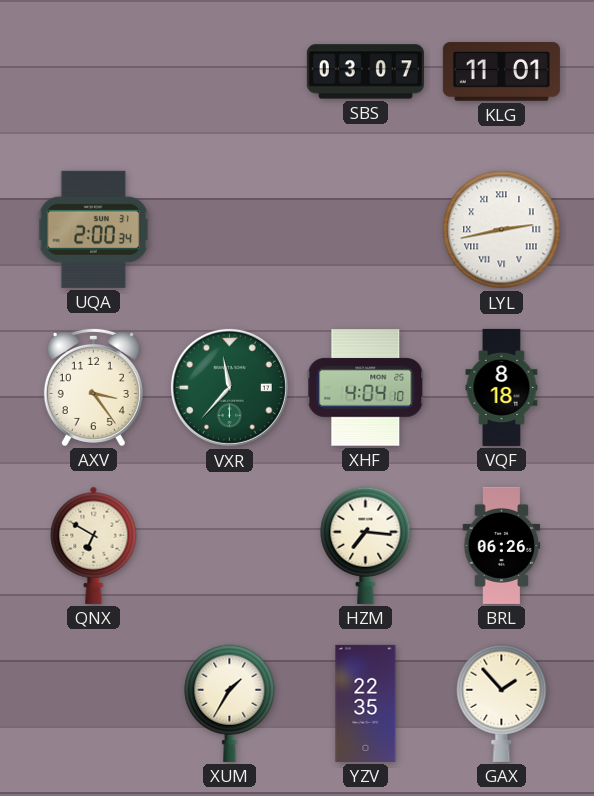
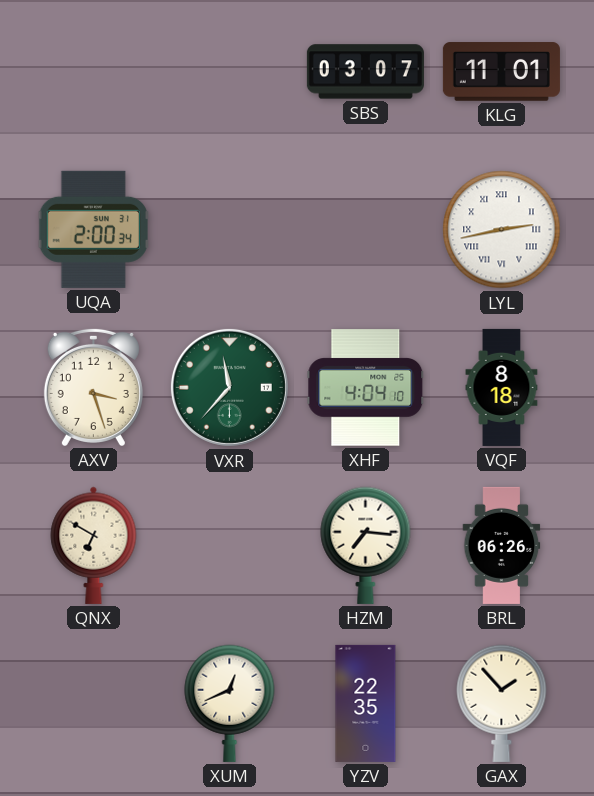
AXV: 3:24 -> 3:27 (93, 387)
XUM: 1:35 -> 12:41 (230, 703)
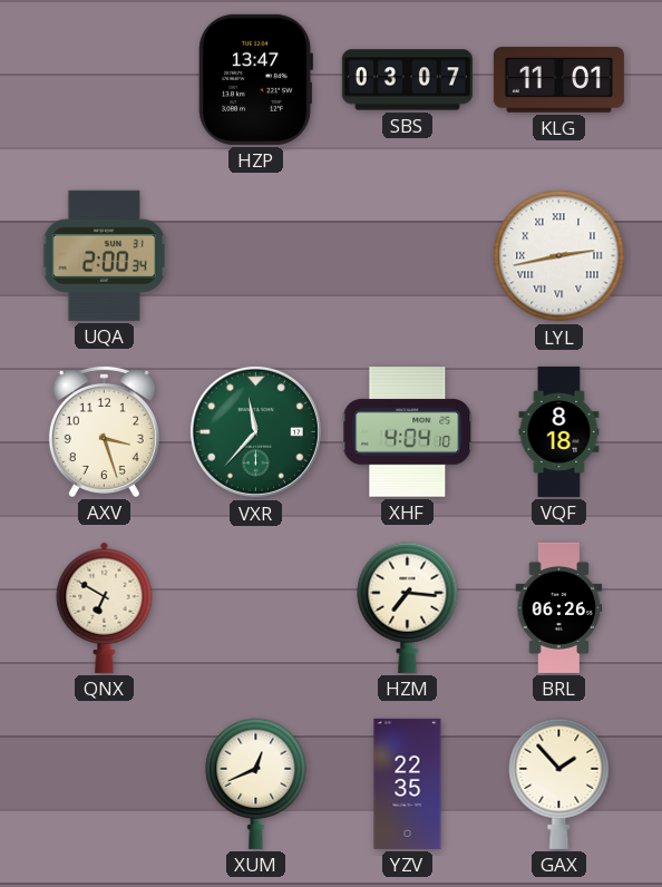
HZP: none -> 13:47 (255, 79)
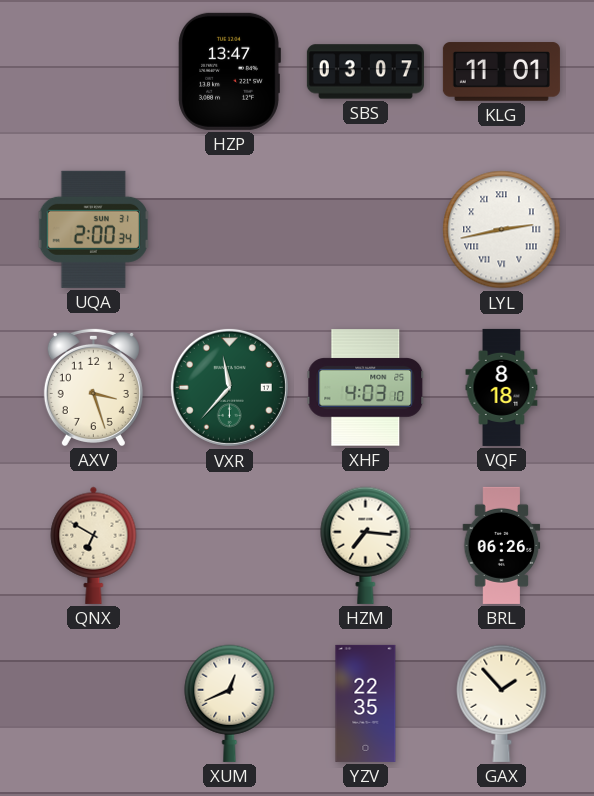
XHF: 4:04 -> 4:03 (366, 388)
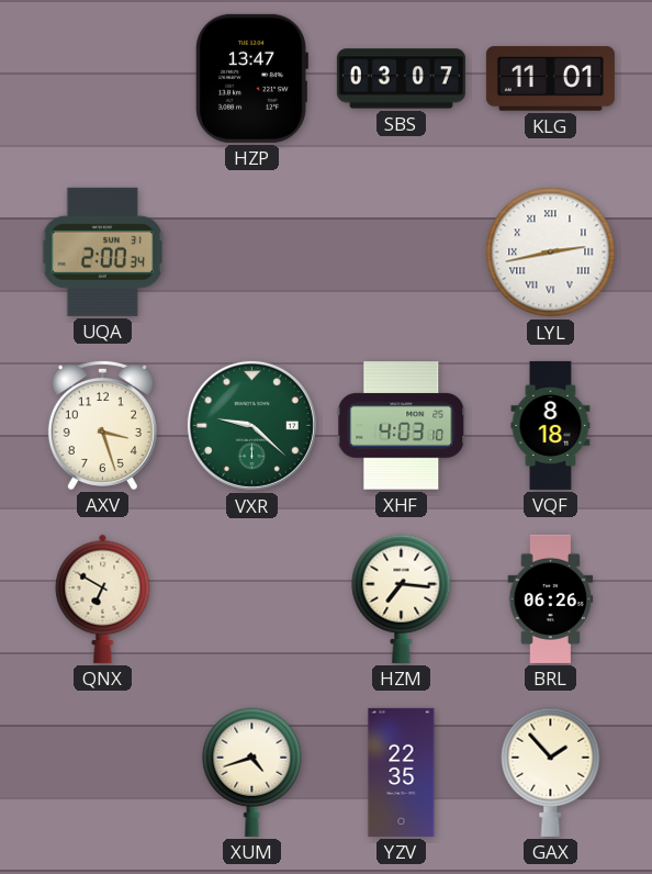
VXR: 11:37 -> 9:22 (251, 425)
XUM: 12:41 -> 4:42 (252, 772)
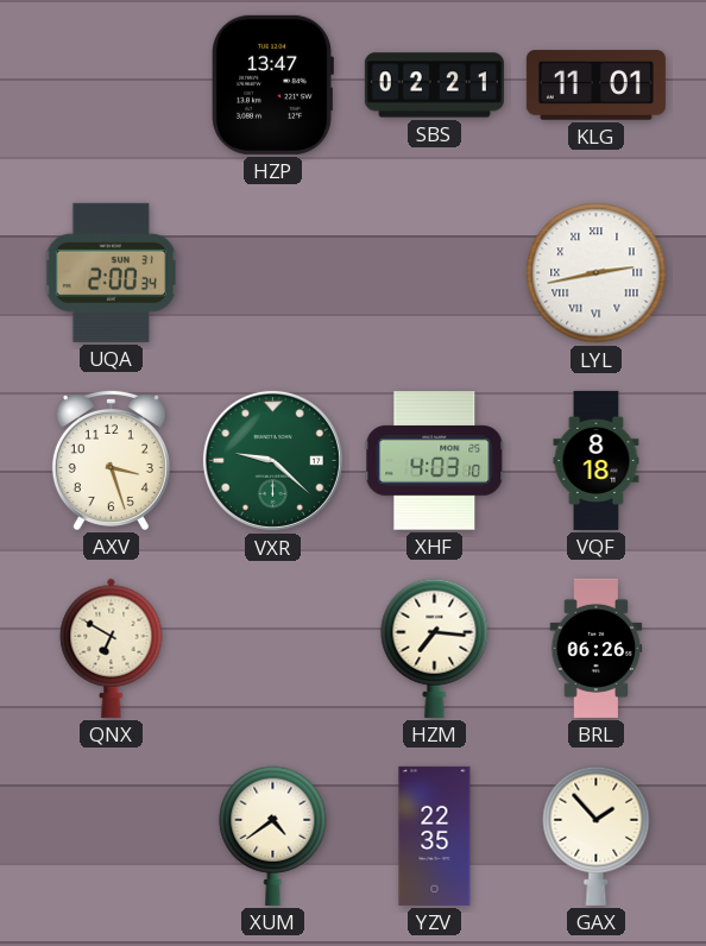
SBS: 03:07 -> 02:21 (434, 86)
XUM: 4:42 -> 4:39 (273, 835)
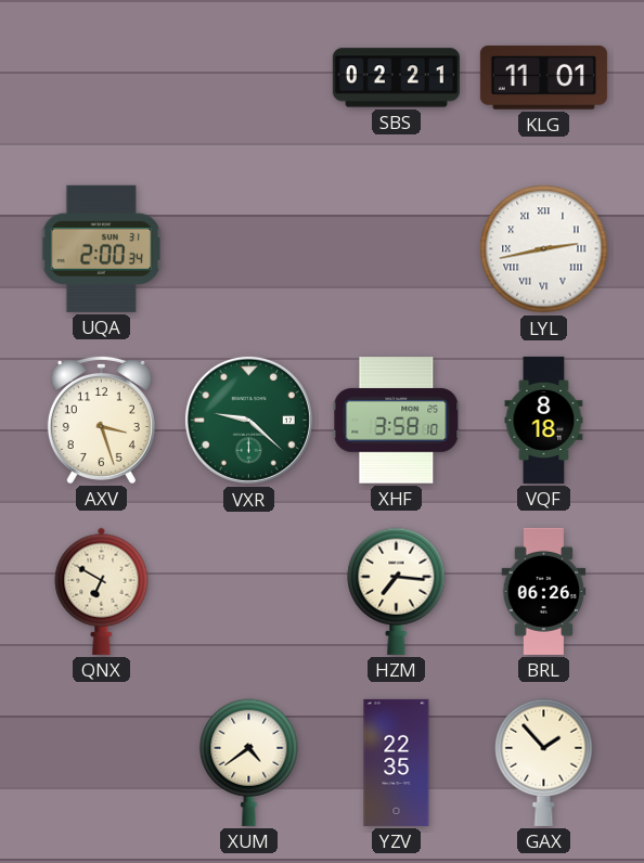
HZP: 13:47 -> none (272, 84)
XHF: 4:03 -> 3:58 (397, 421)
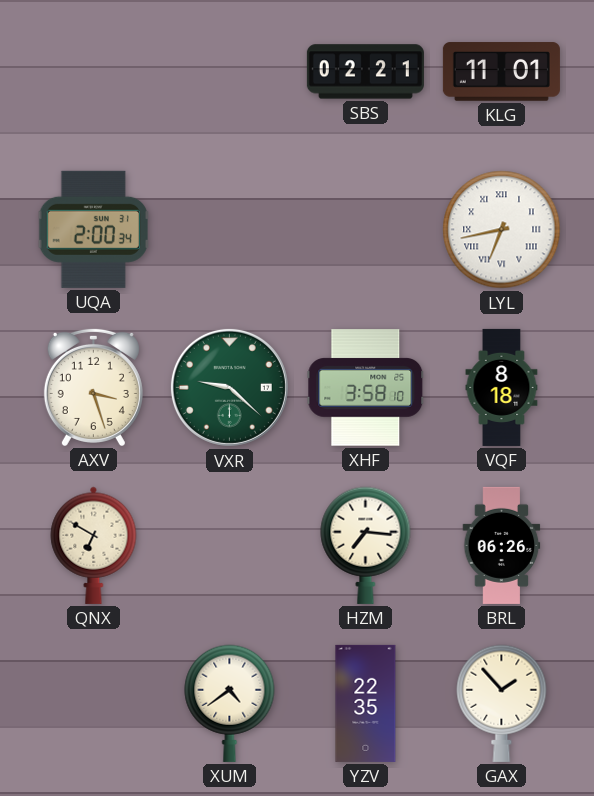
LYL: 2:43 -> 6:43 (502, 230)
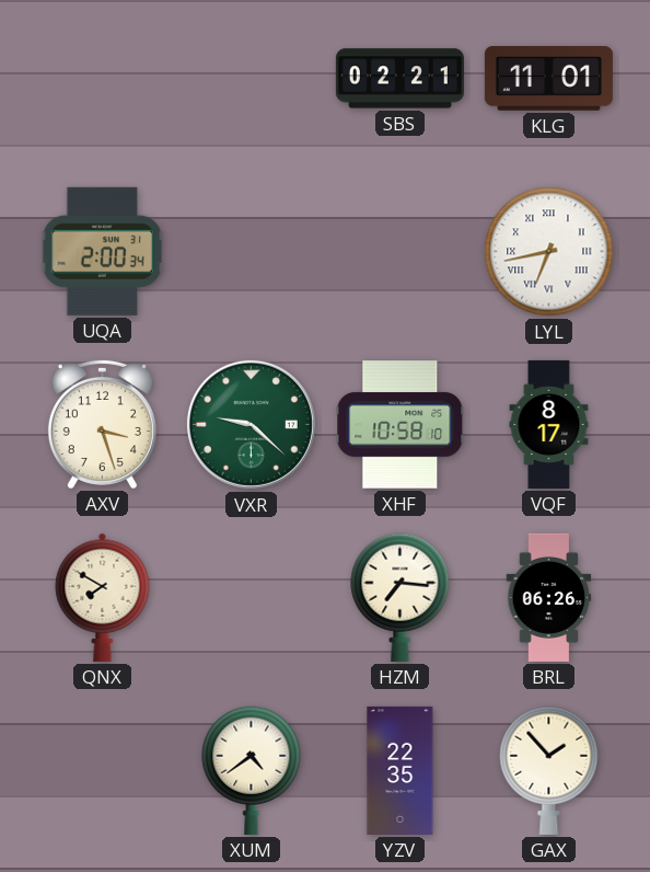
XHF: 3:58 -> 10:58 (401, 425)
VQF: 8:18 -> 8:17 (549, 424)
QNX: 6:50 -> 7:50 (103, 597)
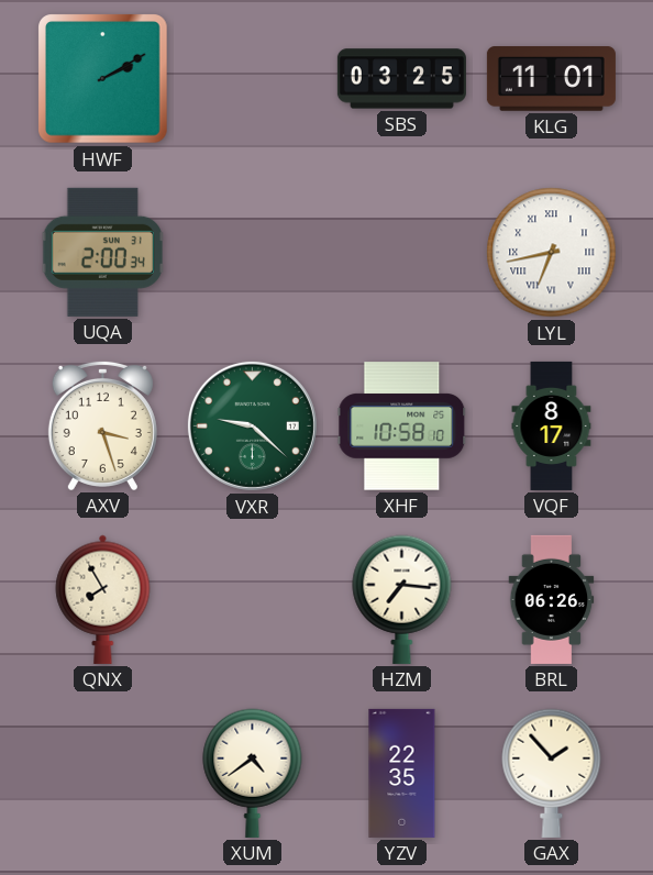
HWF: none -> 2:10 (103, 79)
SBS: 02:21 -> 03:25 (401, 79)
QNX: 7:50 -> 7:55 (103, 599)
